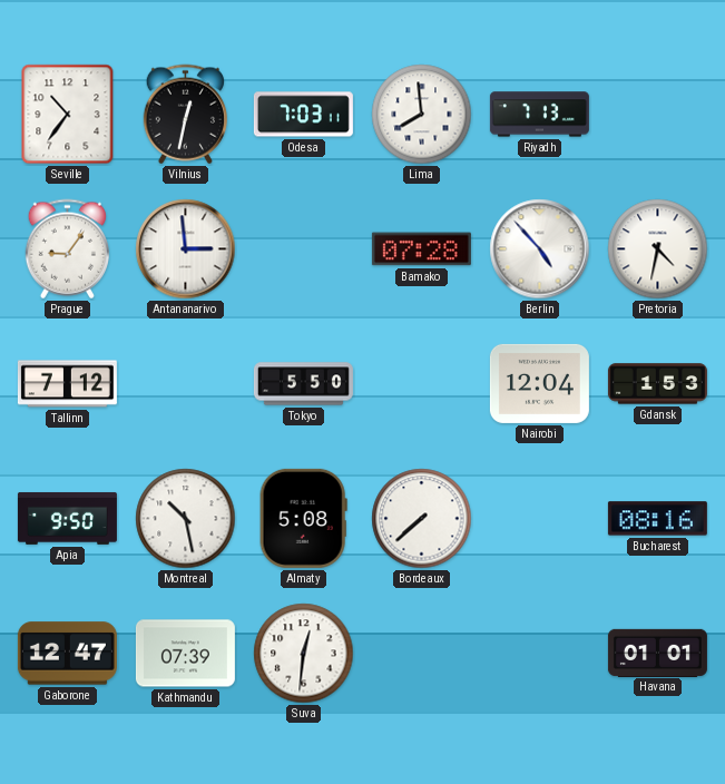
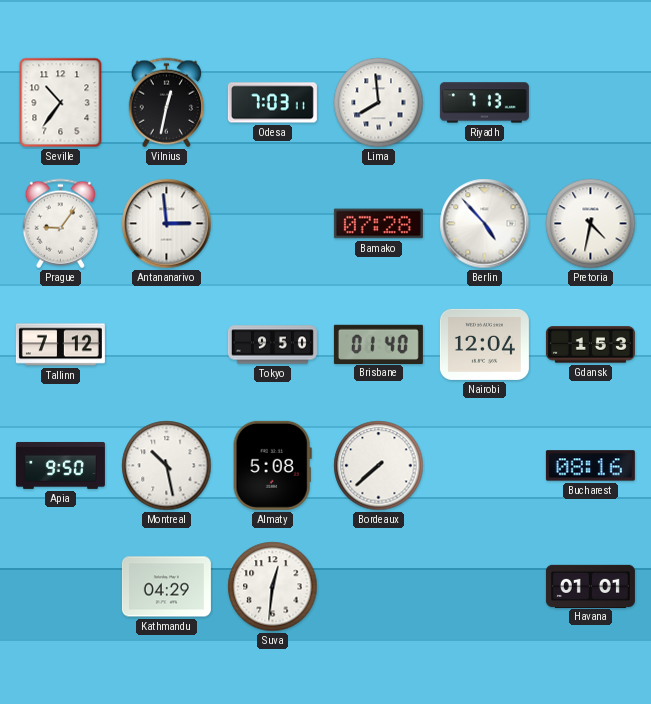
Tokyo: 5:50 -> 9:50 (272, 345)
Brisbane: none -> 01:40 (378, 344)
Gaborone: 12:47 -> none (67, 654)
Kathmandu: 07:39 -> 04:29 (166, 587)
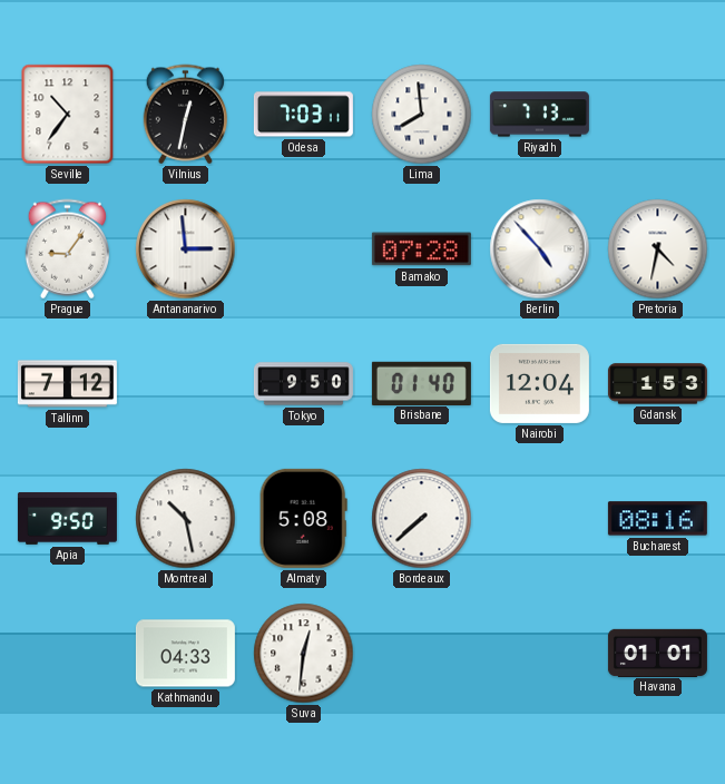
Kathmandu: 04:29 -> 04:33 (185, 654)
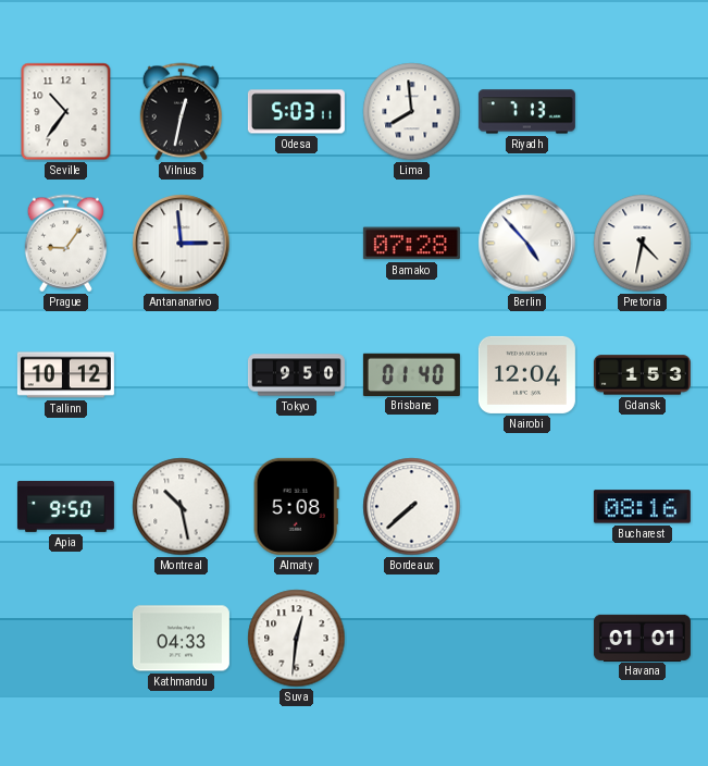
Odesa: 7:03 -> 5:03 (296, 112)
Tallinn: 7:12 -> 10:12 (65, 375)
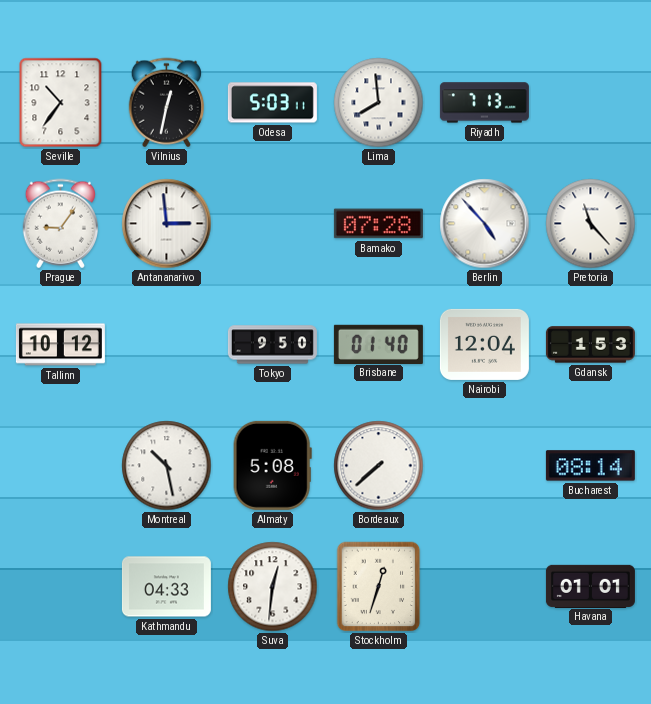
Pretoria: 4:32 -> 11:23 (591, 224)
Apia: 9:50 -> none (65, 506)
Bucharest: 08:16 -> 08:14 (590, 466)
Stockholm: none -> 12:33 (379, 587)
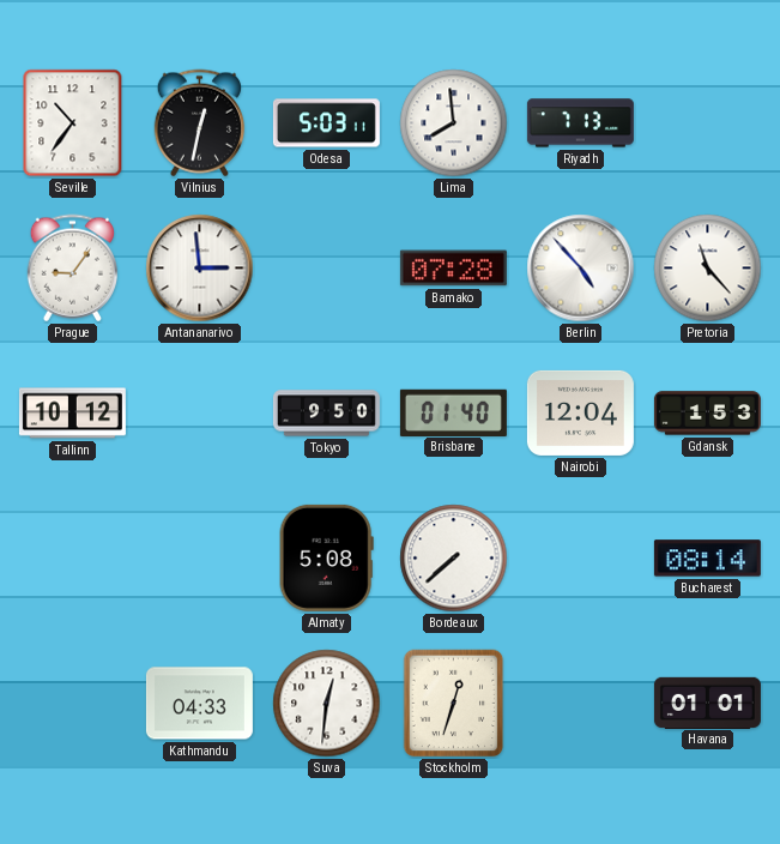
Montreal: 10:28 -> none (167, 466)
